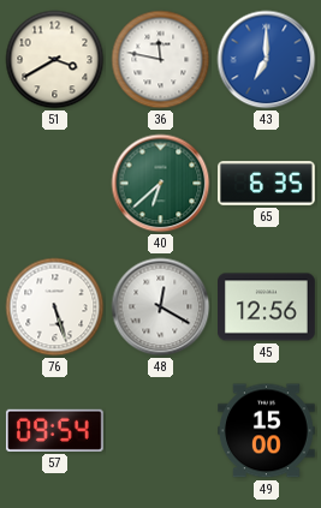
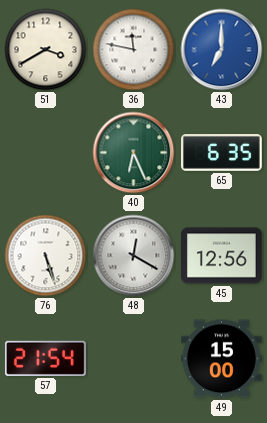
40: 6:38 -> 6:26 (134, 153)
57: 09:54 -> 21:54 (45, 358)
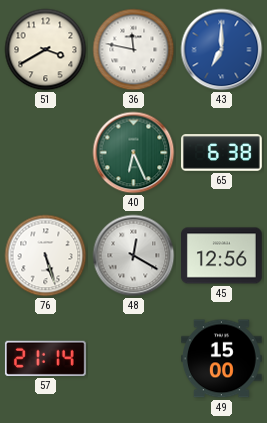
65: 6:35 -> 6:38 (222, 153)
57: 21:54 -> 21:14 (45, 358)
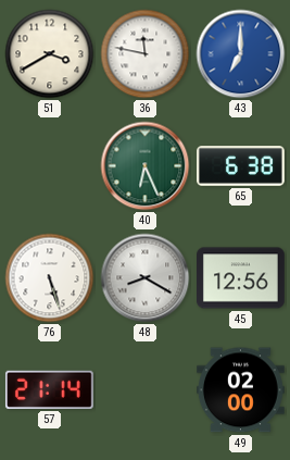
48: 12:20 -> 8:20 (146, 278)
49: 15:00 -> 02:00 (241, 390)
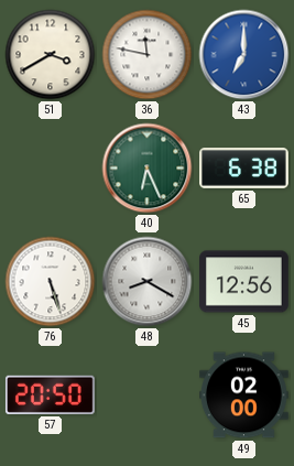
57: 21:14 -> 20:50 (50, 394)
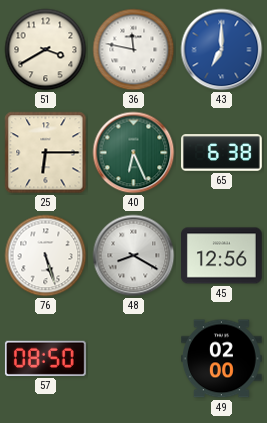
25: none -> 6:15 (46, 153)
57: 20:50 -> 08:50 (45, 358)
